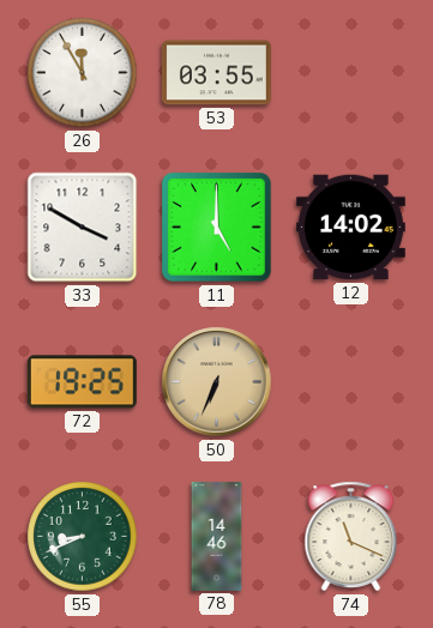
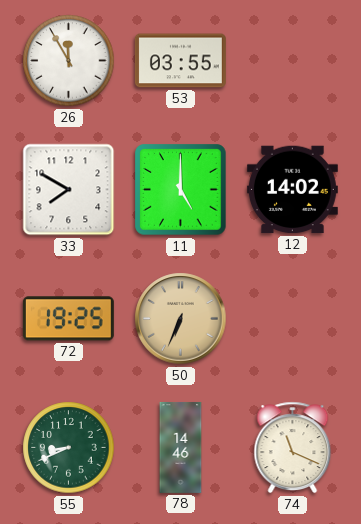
33: 3:50 -> 7:50 (69, 190)
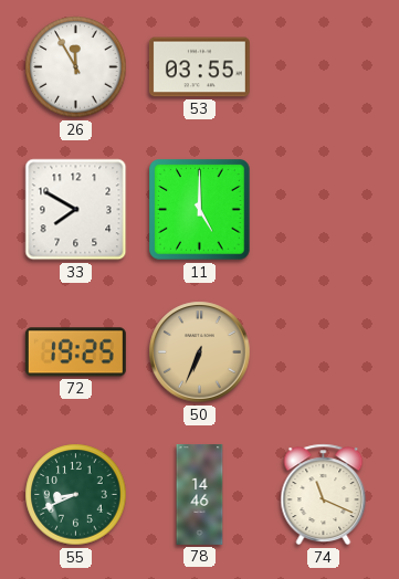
12: 14:02 -> none (292, 190)
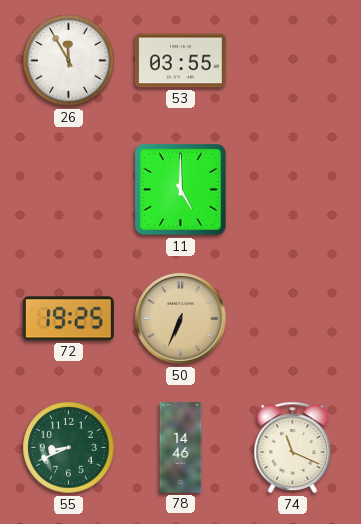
33: 7:50 -> none (76, 210)
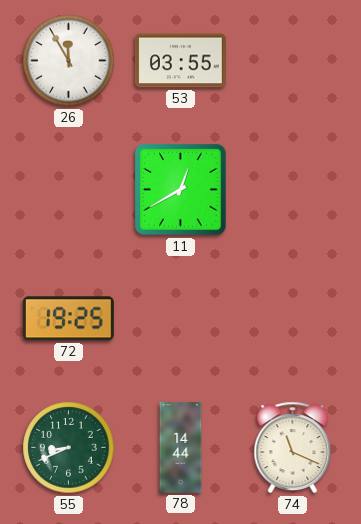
11: 5:00 -> 12:40 (181, 190)
50: 6:34 -> none (181, 319)
78: 14:46 -> 14:44 (181, 447)
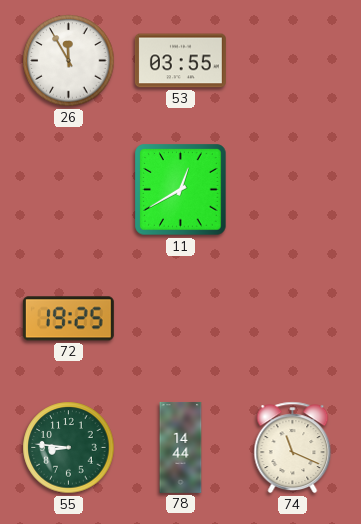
55: 8:41 -> 8:46 (69, 448)
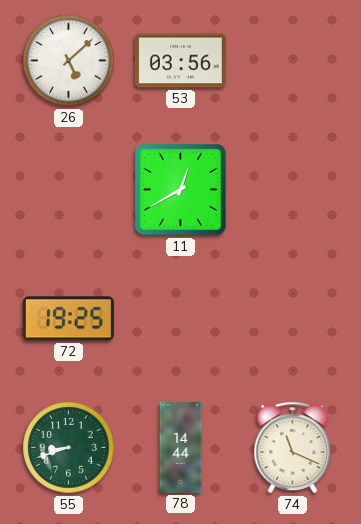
26: 11:55 -> 5:08 (69, 61)
53: 03:55 -> 03:56 (180, 61)
55: 8:46 -> 8:42 (69, 448)
